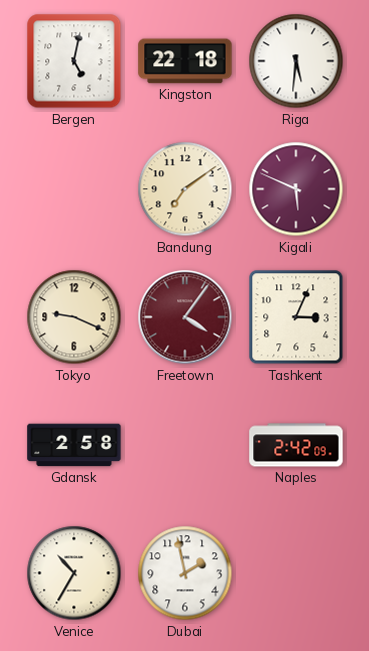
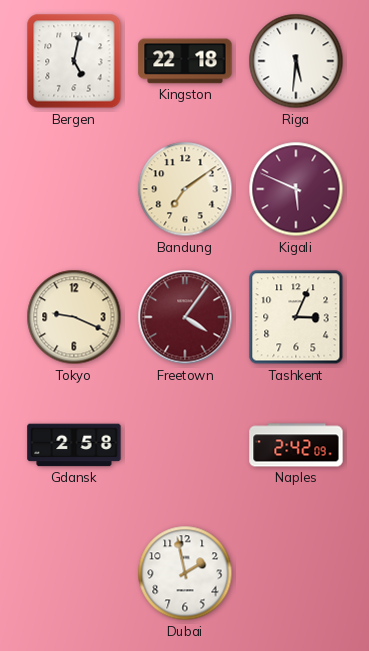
Venice: 10:35 -> none (74, 573)
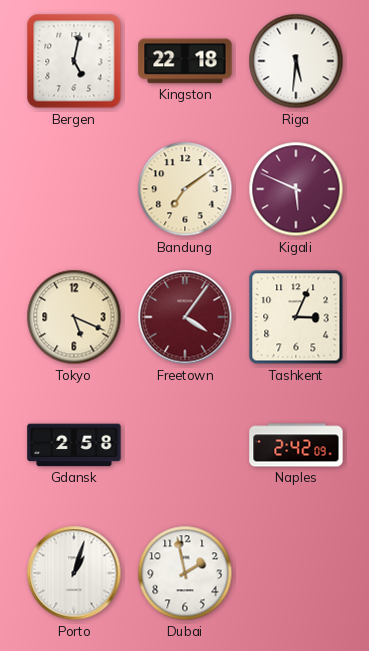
Tokyo: 9:19 -> 5:19 (74, 317)
Porto: none -> 1:03 (74, 573)
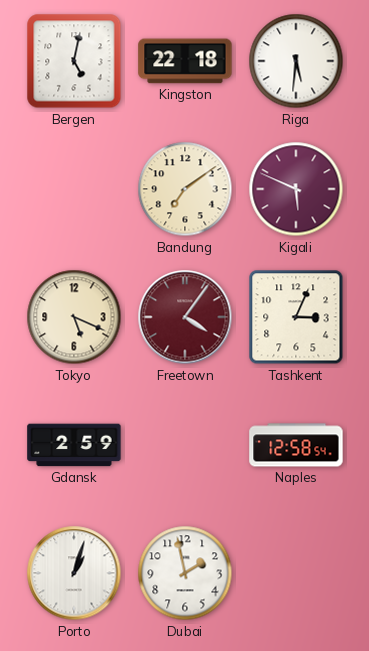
Gdansk: 2:58 -> 2:59 (74, 445)
Naples: 2:42 -> 12:58 (296, 445)
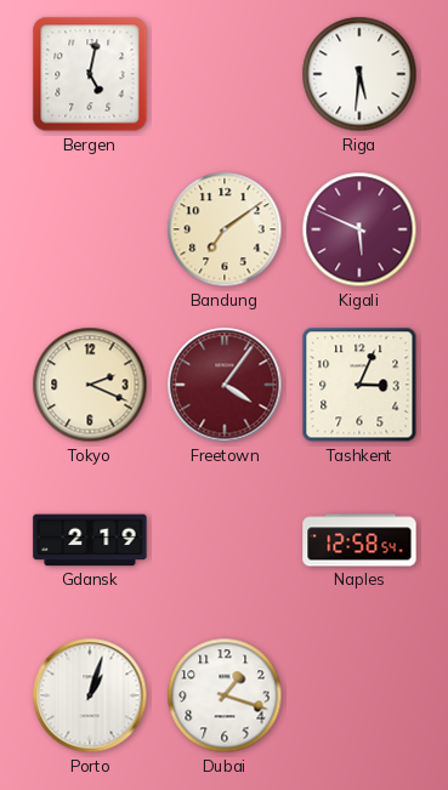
Kingston: 22:18 -> none (185, 61)
Tokyo: 5:19 -> 2:19 (90, 385)
Gdansk: 2:59 -> 2:19 (90, 540)
Dubai: 1:58 -> 1:18 (225, 695)
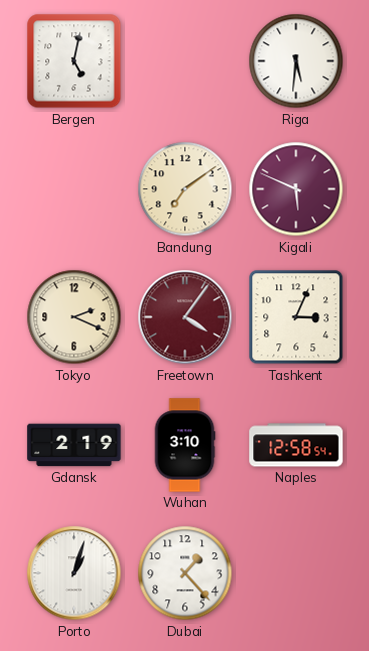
Wuhan: none -> 3:10 (185, 445)
Dubai: 1:18 -> 1:23 (185, 573)
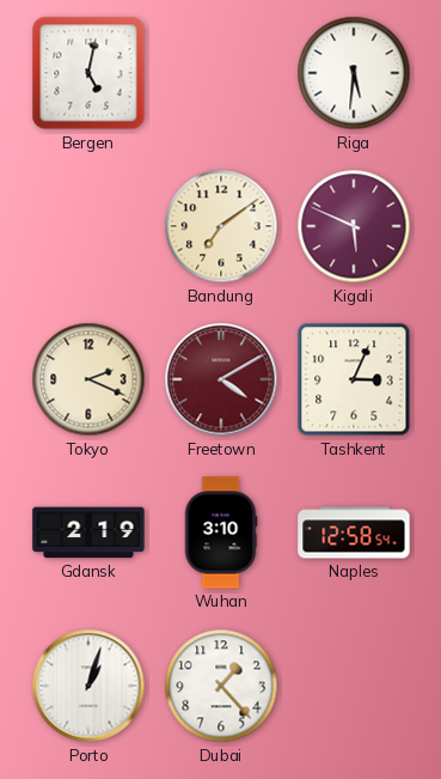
Freetown: 4:06 -> 4:10 (221, 379)
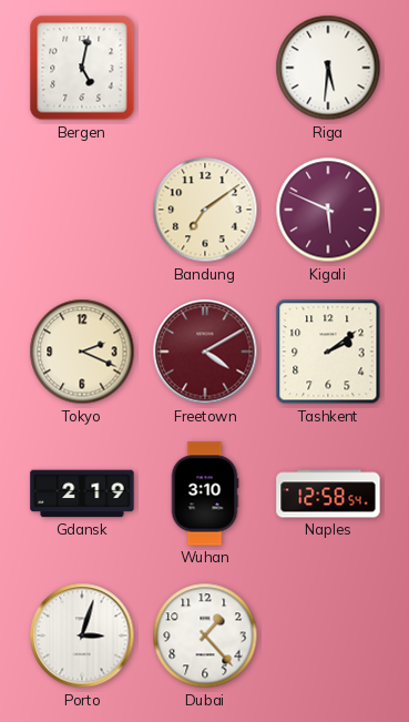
Tashkent: 3:04 -> 2:09 (328, 352)
Porto: 1:03 -> 3:03 (82, 635)
